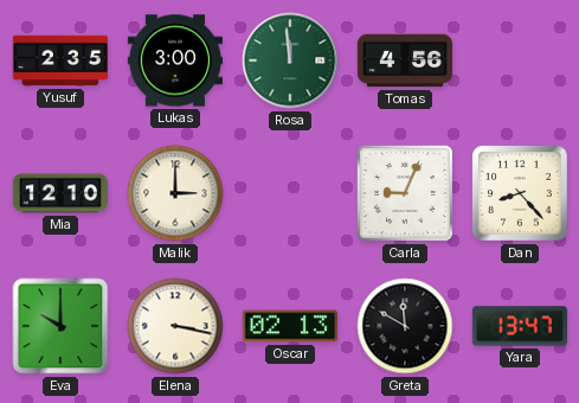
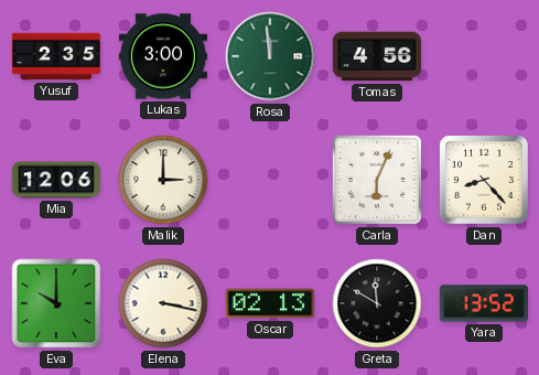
Mia: 12:10 -> 12:06 (55, 180)
Carla: 9:04 -> 6:04 (377, 180)
Yara: 13:47 -> 13:52 (483, 303)
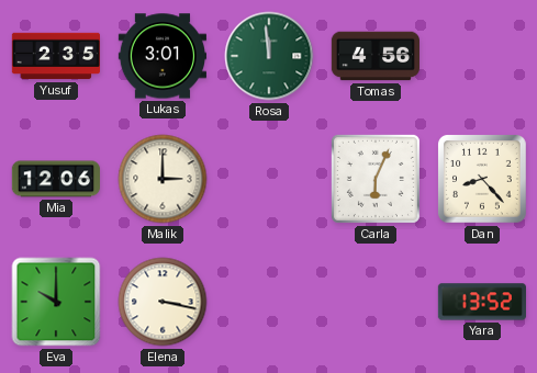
Lukas: 3:00 -> 3:01 (161, 56)
Oscar: 02:13 -> none (270, 303)
Greta: 11:50 -> none (377, 303)
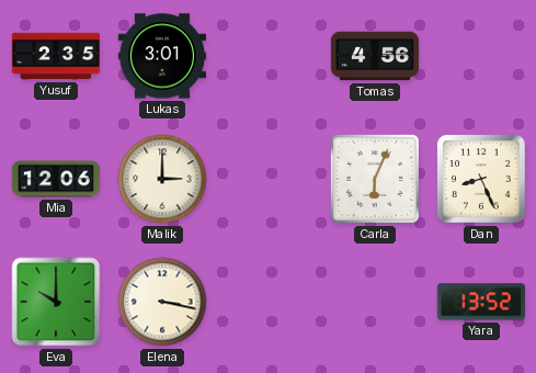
Rosa: 11:59 -> none (269, 56)
Dan: 8:23 -> 8:26 (481, 179)
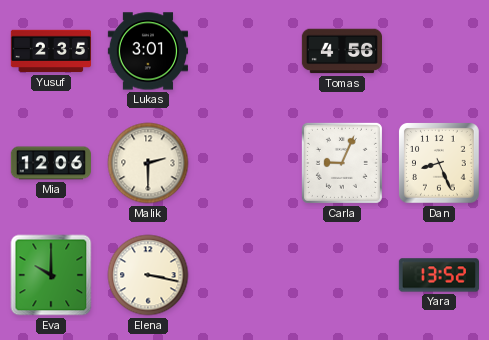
Malik: 3:00 -> 2:30 (148, 163)
Carla: 6:04 -> 9:04 (342, 163)
